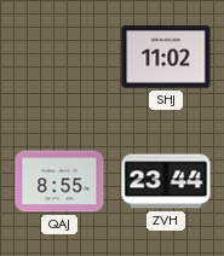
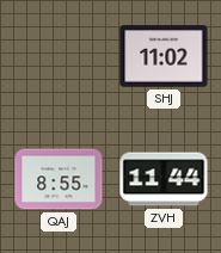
ZVH: 23:44 -> 11:44 (164, 179)
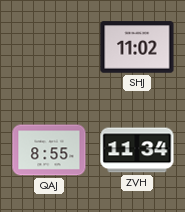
ZVH: 11:44 -> 11:34 (137, 150)
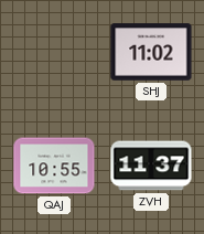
QAJ: 8:55 -> 10:55 (54, 166)
ZVH: 11:34 -> 11:37 (151, 166)
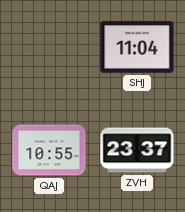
SHJ: 11:02 -> 11:04 (137, 47)
ZVH: 11:37 -> 23:37 (137, 150)
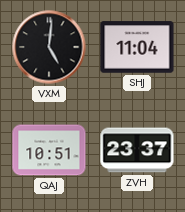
VXM: none -> 5:01 (49, 47)
QAJ: 10:55 -> 10:51 (49, 150)
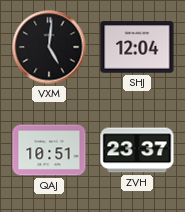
SHJ: 11:04 -> 12:04 (137, 47)
